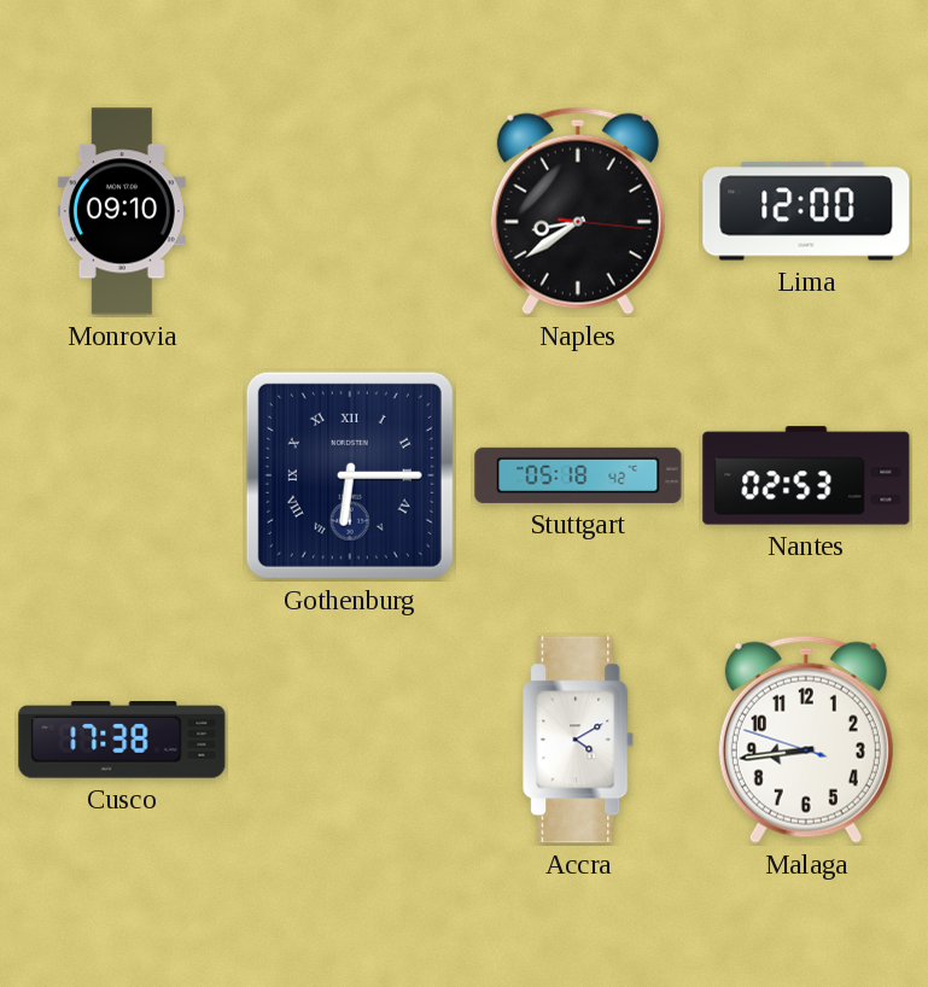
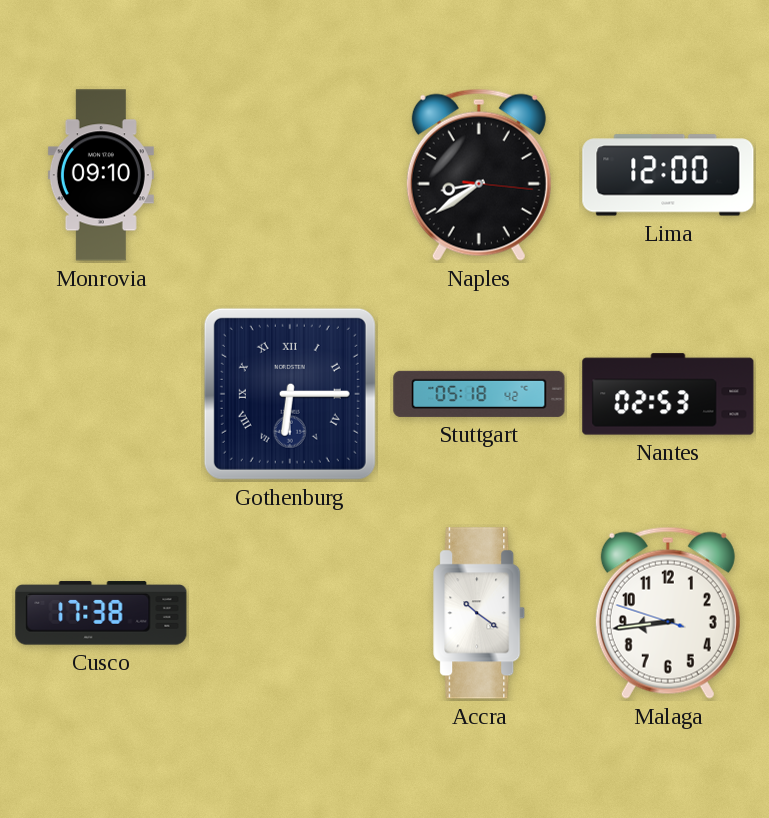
Accra: 4:10 -> 10:21 (480, 613)
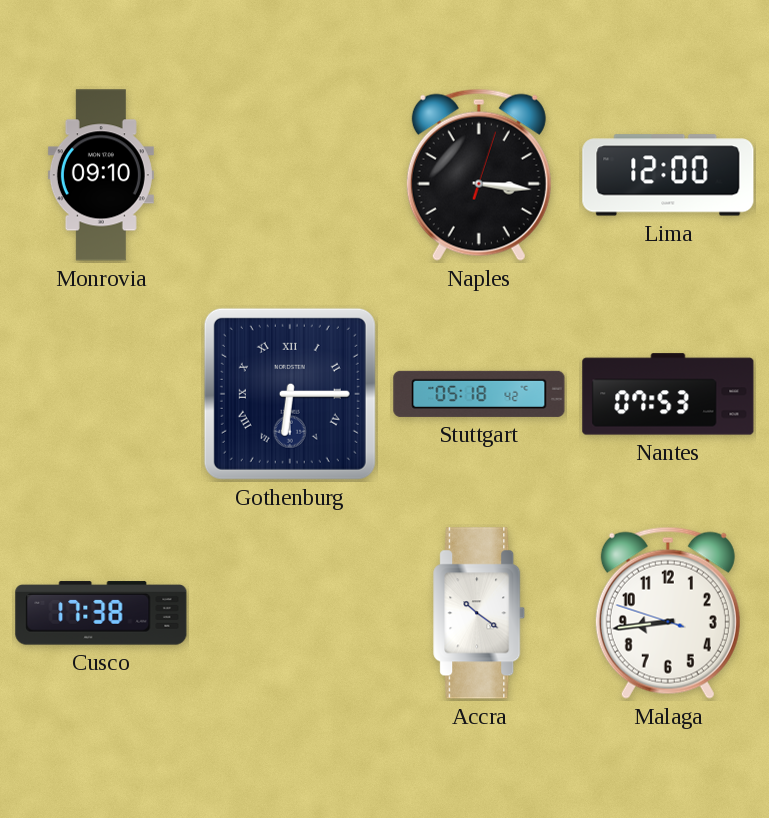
Naples: 8:39 -> 3:16 (479, 175)
Nantes: 02:53 -> 07:53 (668, 394)
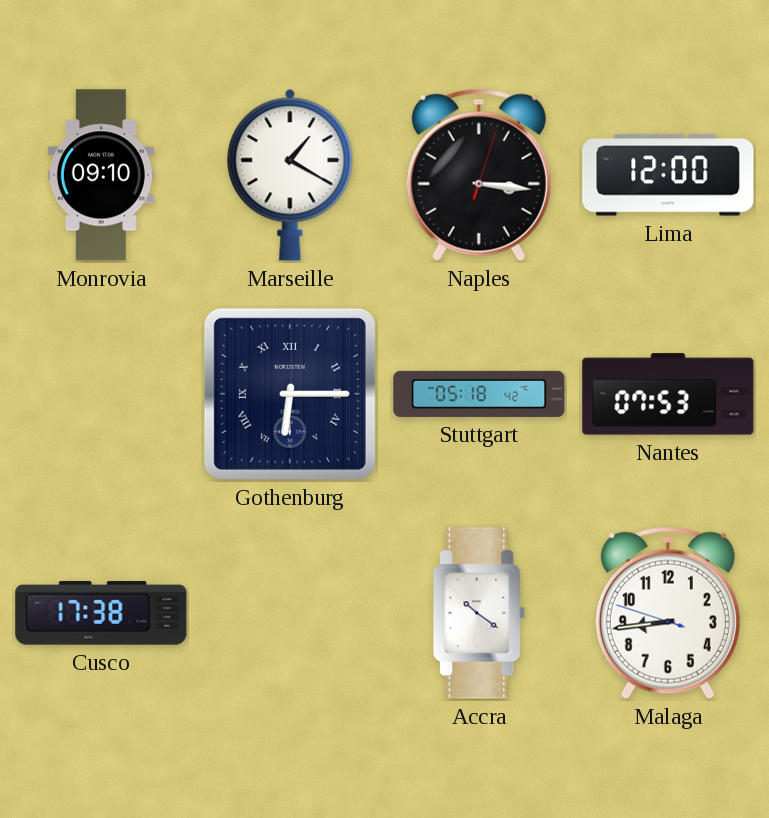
Marseille: none -> 1:20 (290, 175)
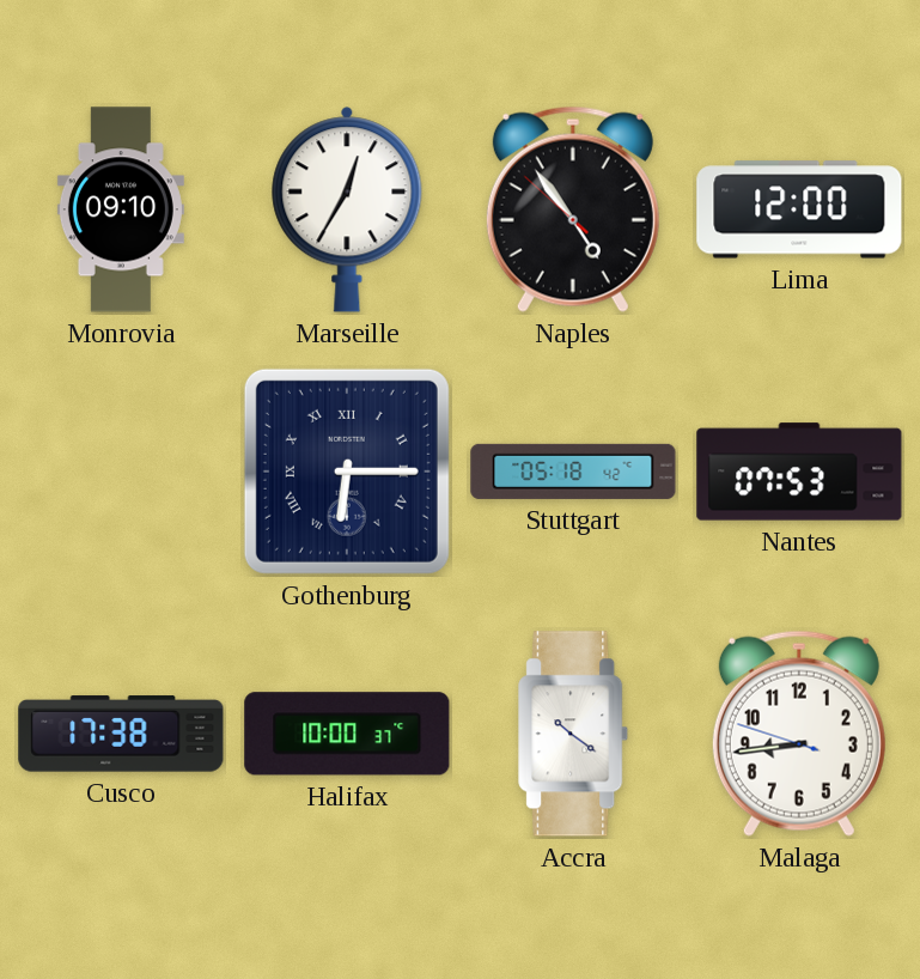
Marseille: 1:20 -> 12:35 (347, 209)
Naples: 3:16 -> 4:53 (573, 209)
Halifax: none -> 10:00 (347, 734)
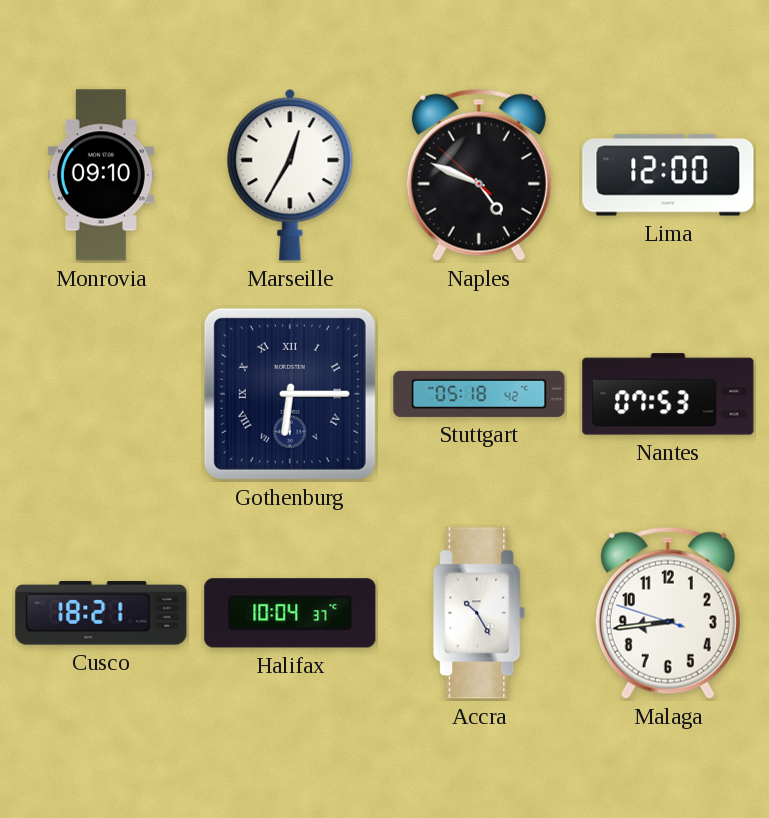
Naples: 4:53 -> 4:48 (479, 175)
Cusco: 17:38 -> 18:21 (101, 613)
Halifax: 10:00 -> 10:04 (290, 613)
Accra: 10:21 -> 10:25 (480, 613)
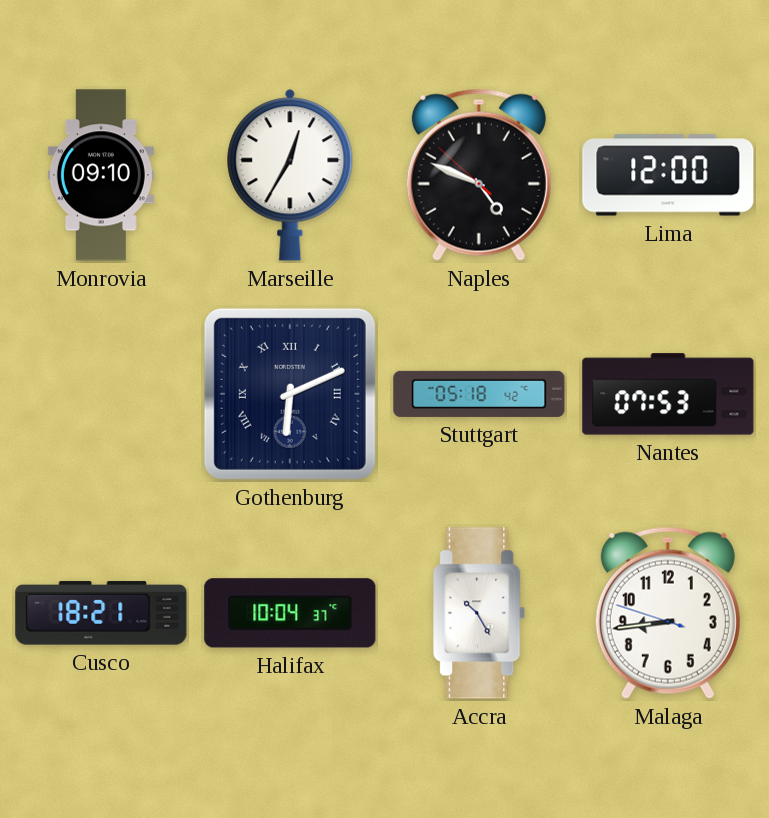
Gothenburg: 6:15 -> 6:11 (290, 394)
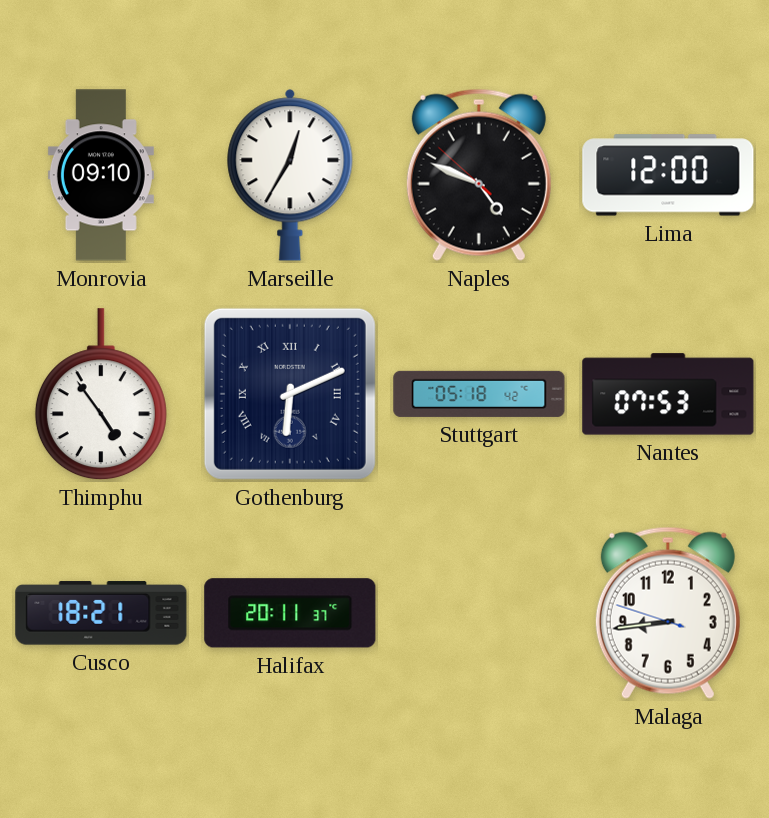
Thimphu: none -> 4:54 (101, 395)
Halifax: 10:04 -> 20:11 (290, 613)
Accra: 10:25 -> none (480, 613)
